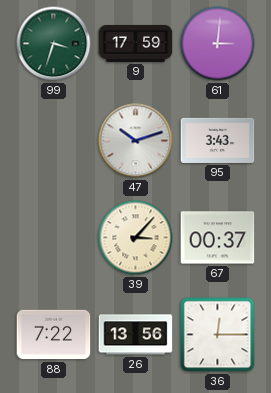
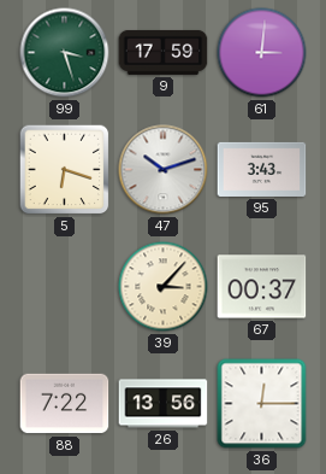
99: 3:33 -> 3:27 (65, 53)
5: none -> 6:18 (65, 170)
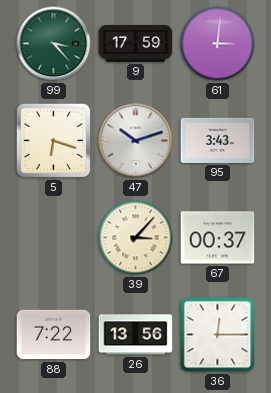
99: 3:27 -> 3:23 (54, 44)
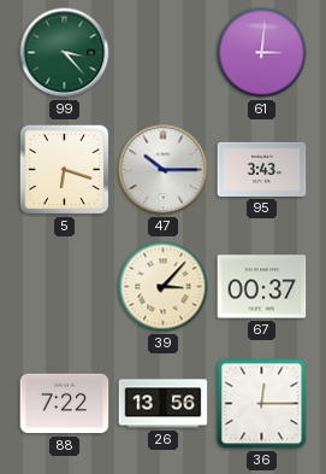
9: 17:59 -> none (136, 43)
47: 10:12 -> 10:15 (164, 170)
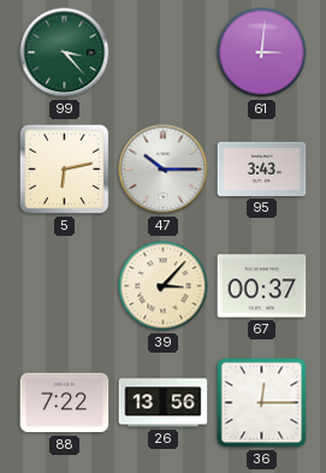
5: 6:18 -> 6:13 (65, 170)
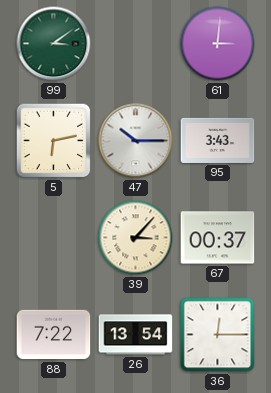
99: 3:23 -> 3:09 (54, 44)
26: 13:56 -> 13:54 (136, 335)
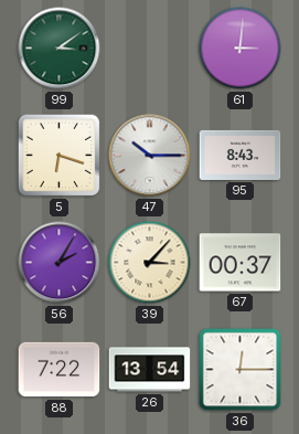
5: 6:13 -> 6:18 (60, 156)
95: 3:43 -> 8:43 (241, 155)
56: none -> 2:05 (60, 263)
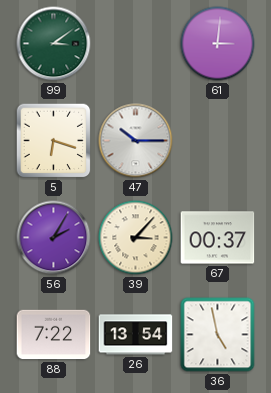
95: 8:43 -> none (241, 155)
36: 12:15 -> 4:58 (218, 335)
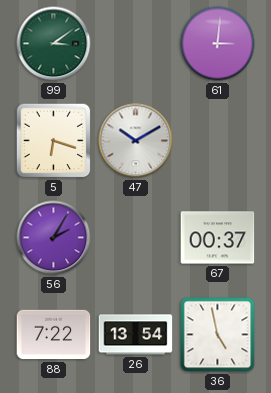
47: 10:15 -> 10:10 (136, 141)
39: 3:07 -> none (136, 238)
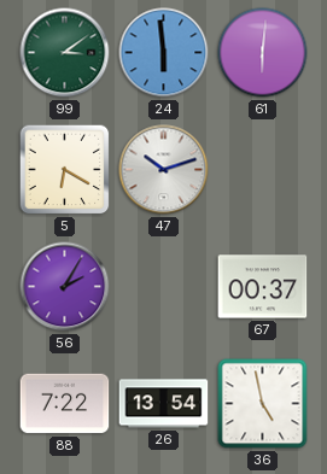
24: none -> 5:59 (164, 53)
61: 3:01 -> 6:01 (263, 53)
5: 6:18 -> 6:20 (65, 170)
47: 10:10 -> 10:12 (164, 170)
